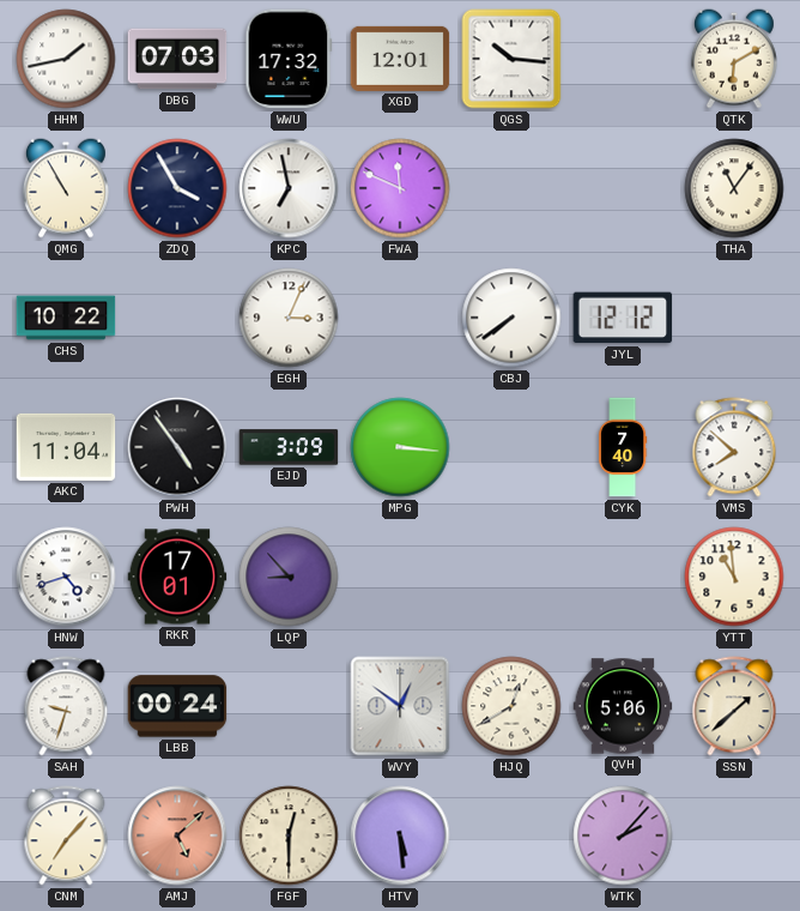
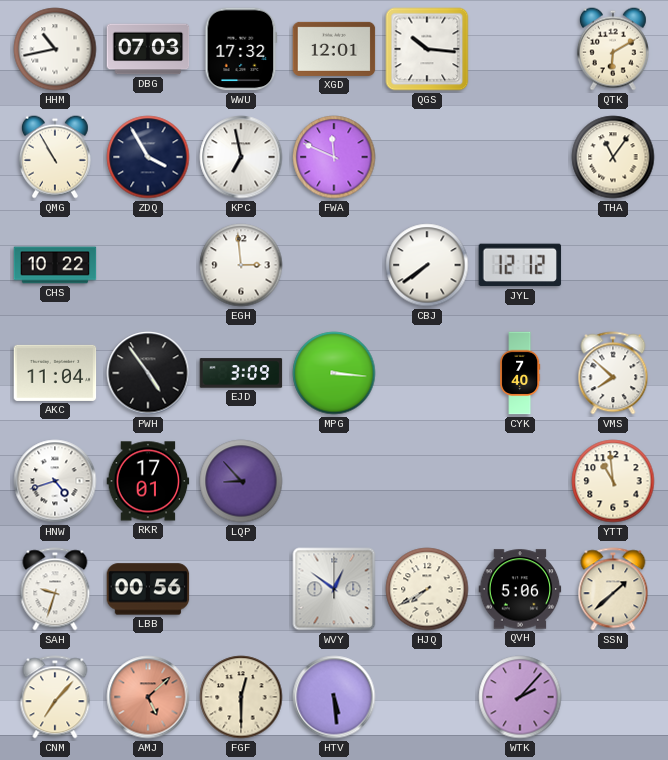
HHM: 1:43 -> 10:43 (55, 49)
EGH: 3:04 -> 2:59 (241, 265)
LBB: 00:24 -> 00:56 (148, 589)
HJQ: 12:40 -> 7:40 (427, 589)
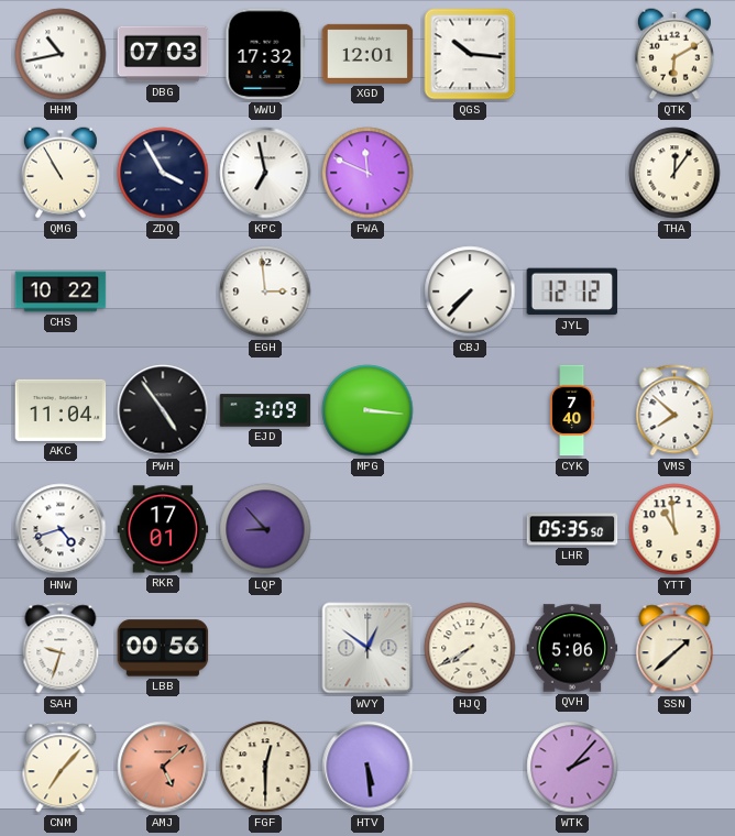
THA: 11:06 -> 12:06 (674, 173)
CBJ: 7:39 -> 7:37 (470, 291)
LHR: none -> 05:35 (572, 529)
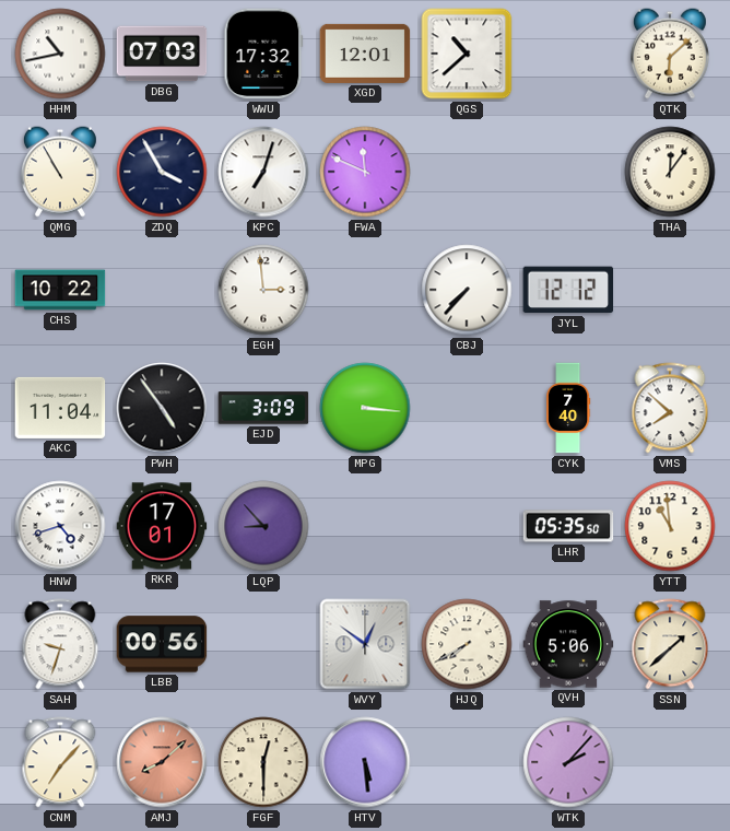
QGS: 10:16 -> 10:38 (467, 54)
QTK: 6:10 -> 6:08 (670, 54)
KPC: 6:58 -> 7:03 (263, 172)
AMJ: 5:08 -> 8:08 (162, 762)
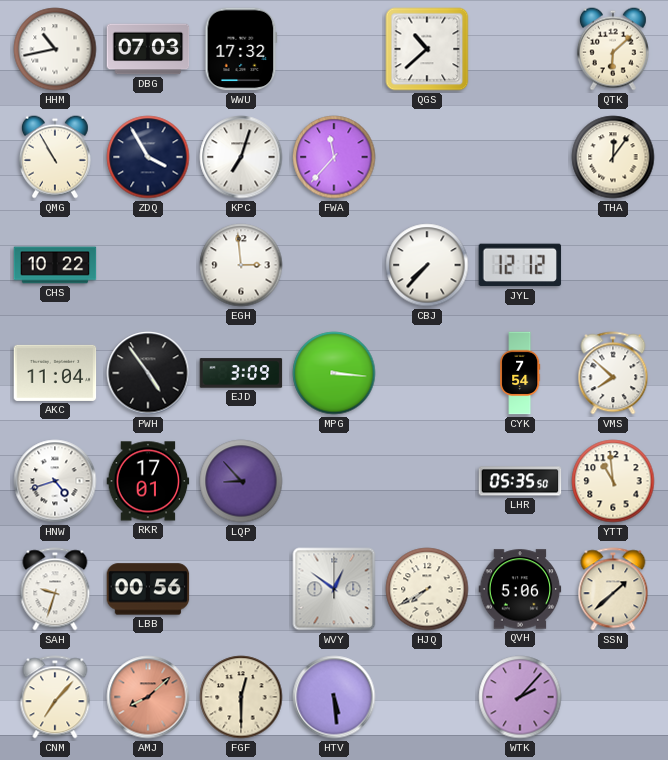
XGD: 12:01 -> none (365, 54)
FWA: 11:49 -> 11:37 (334, 157)
CYK: 7:40 -> 7:54 (520, 373)
